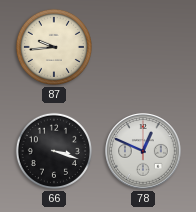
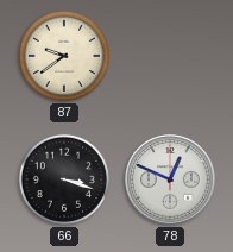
87: 9:44 -> 9:39 (64, 56)
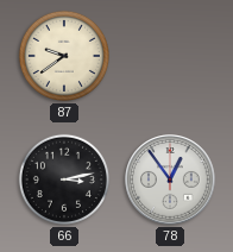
66: 3:18 -> 3:13 (64, 179)
78: 12:49 -> 12:54 (170, 179)
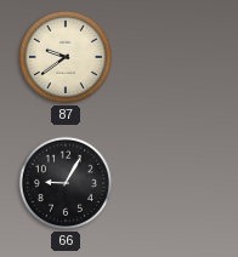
66: 3:13 -> 9:05 (66, 183)
78: 12:54 -> none (170, 179)
